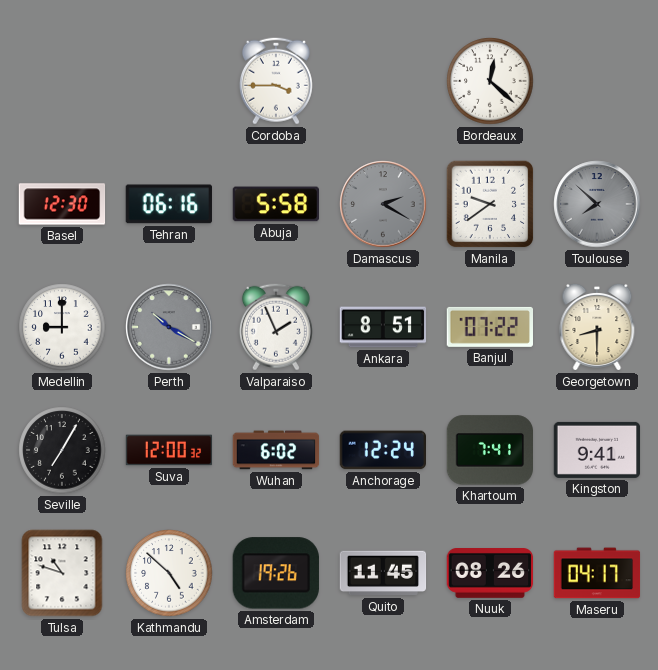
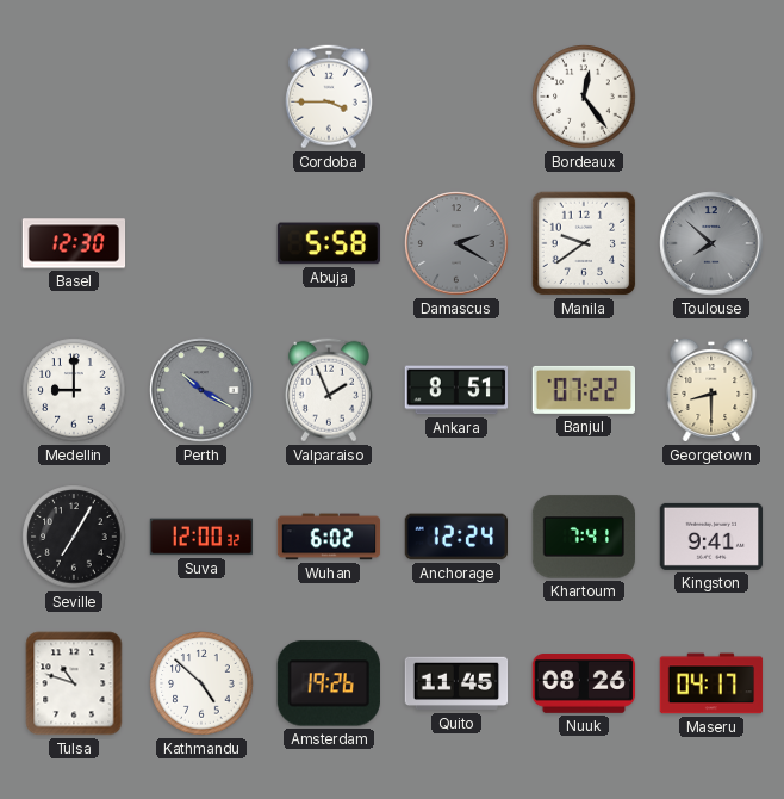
Bordeaux: 12:22 -> 12:24 (584, 97)
Tehran: 06:16 -> none (169, 204)
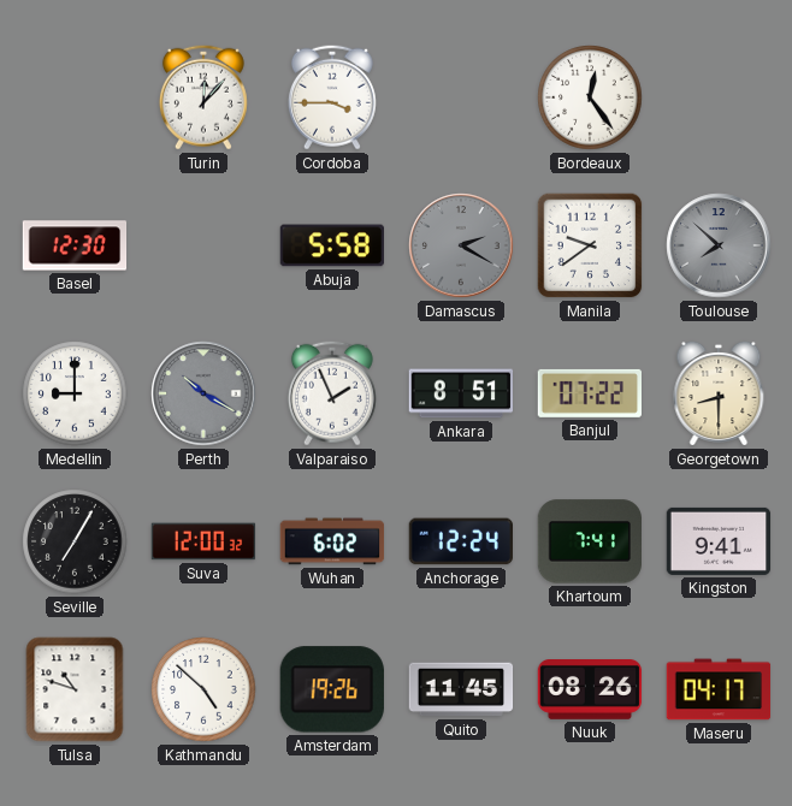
Turin: none -> 12:07 (203, 97)
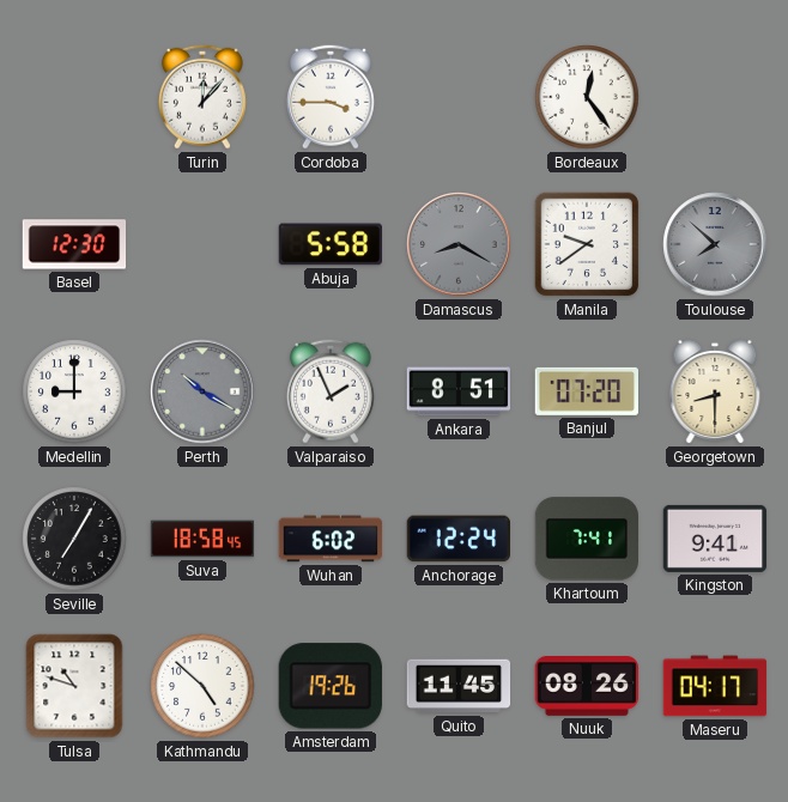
Damascus: 2:20 -> 8:20 (459, 244)
Banjul: 07:22 -> 07:20 (586, 391)
Suva: 12:00 -> 18:58 (202, 539)
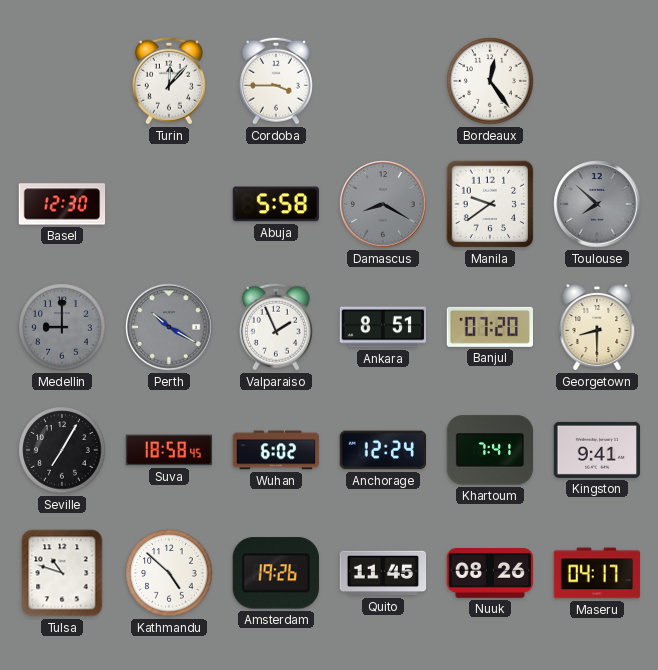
Medellin dial: white -> grey (62, 327)
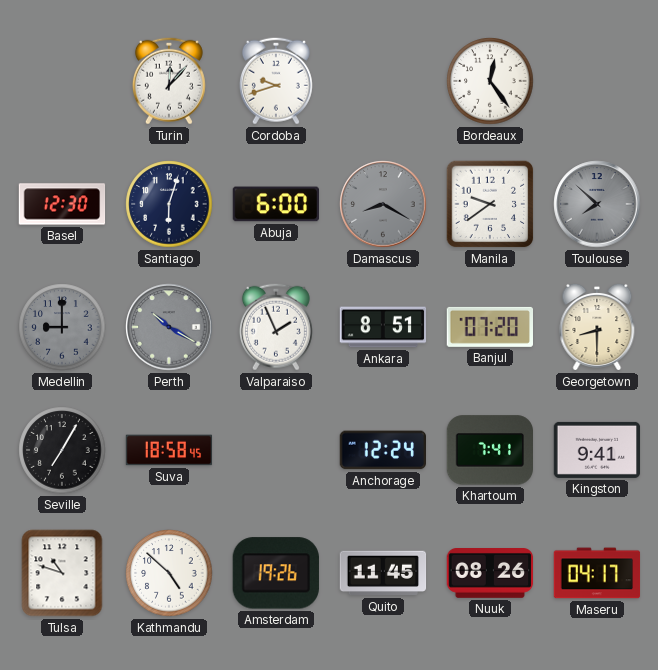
Cordoba: 3:45 -> 9:42 (276, 81)
Santiago: none -> 6:03 (169, 204)
Abuja: 5:58 -> 6:00 (275, 204)
Wuhan: 6:02 -> none (276, 450)
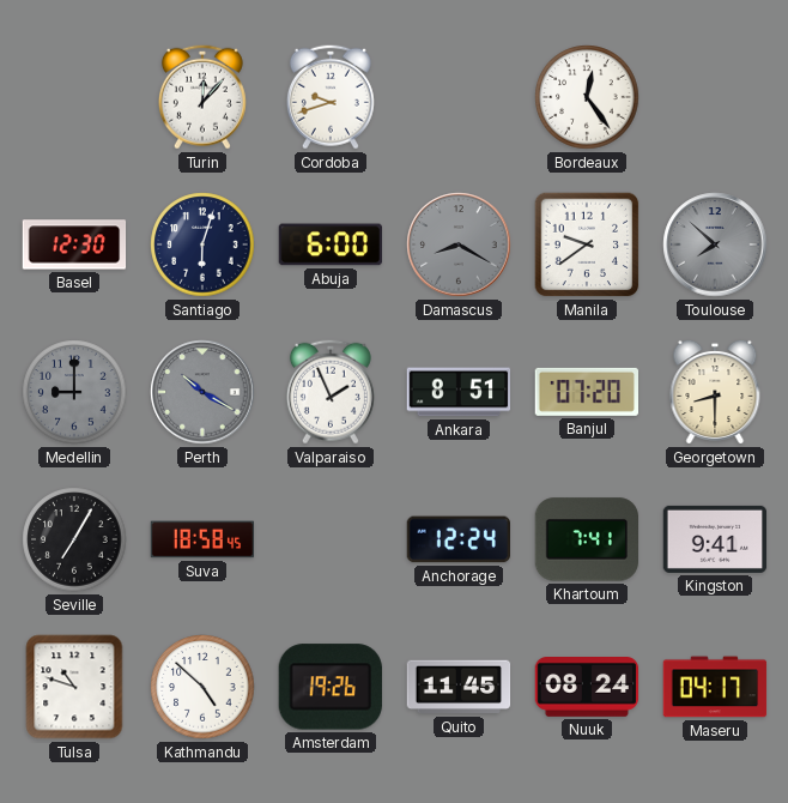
Nuuk: 08:26 -> 08:24 (587, 688)
